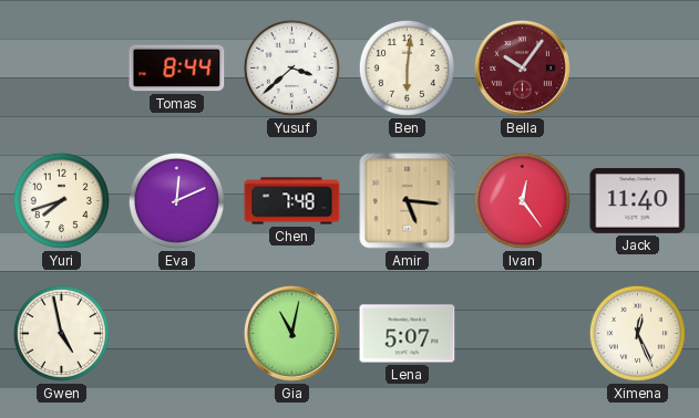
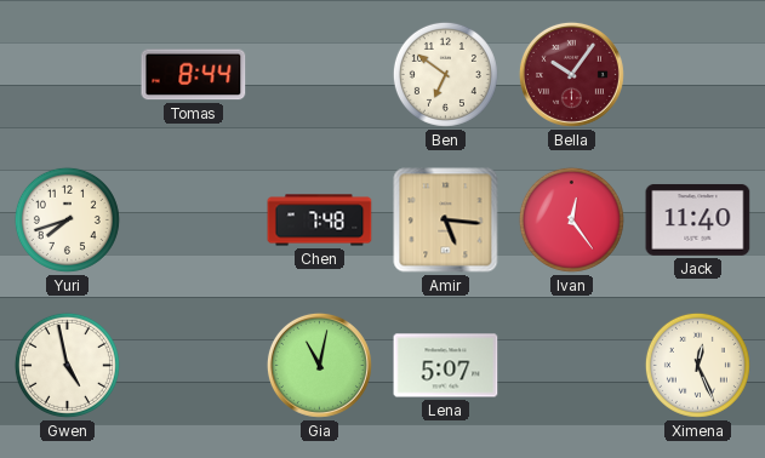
Yusuf: 3:38 -> none (291, 67)
Ben: 6:01 -> 6:51 (445, 74)
Eva: 12:11 -> none (176, 200)
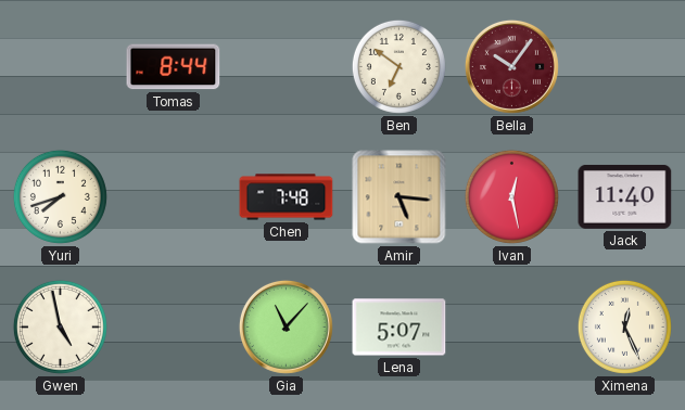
Ivan: 12:24 -> 12:28 (511, 196)
Gia: 11:02 -> 11:07 (286, 326)
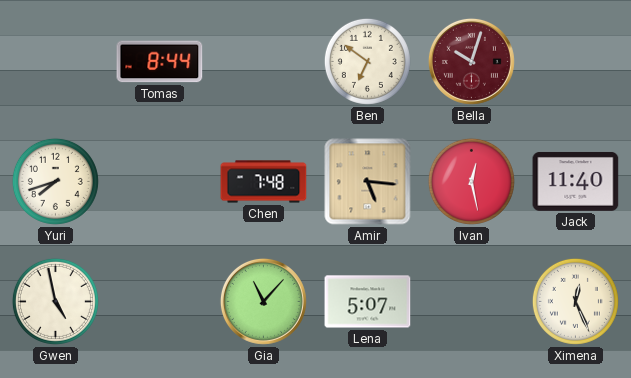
Bella: 10:06 -> 10:03 (471, 61)
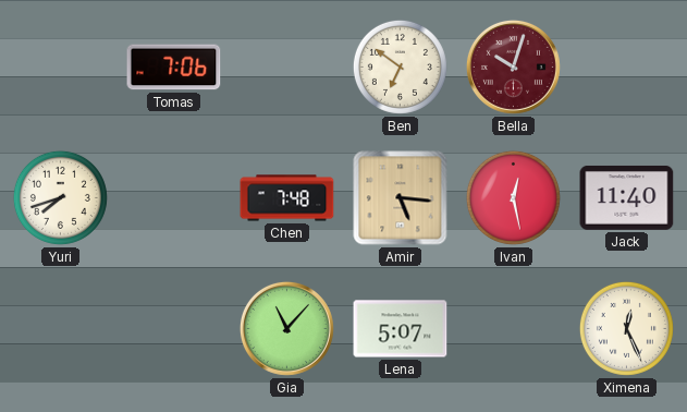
Tomas: 8:44 -> 7:06 (174, 68)
Gwen: 4:58 -> none (55, 301)
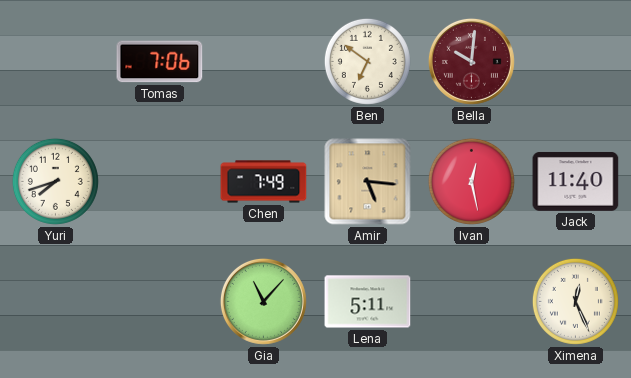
Bella: 10:03 -> 10:01 (471, 61)
Chen: 7:48 -> 7:49 (264, 182)
Lena: 5:07 -> 5:11 (368, 302)
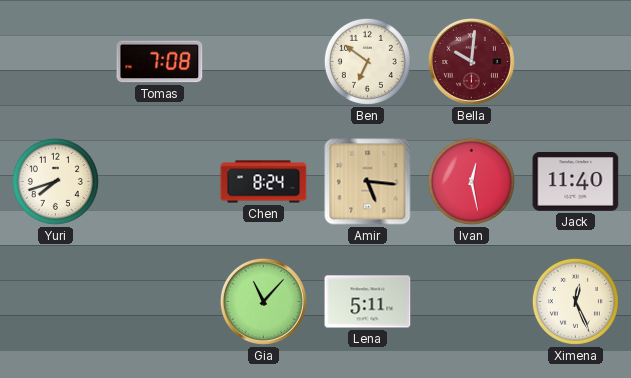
Tomas: 7:06 -> 7:08 (160, 62)
Chen: 7:49 -> 8:24 (264, 182)
